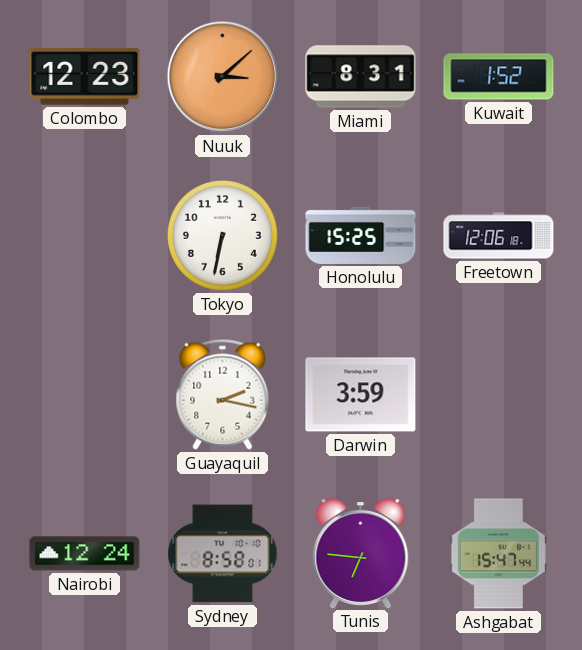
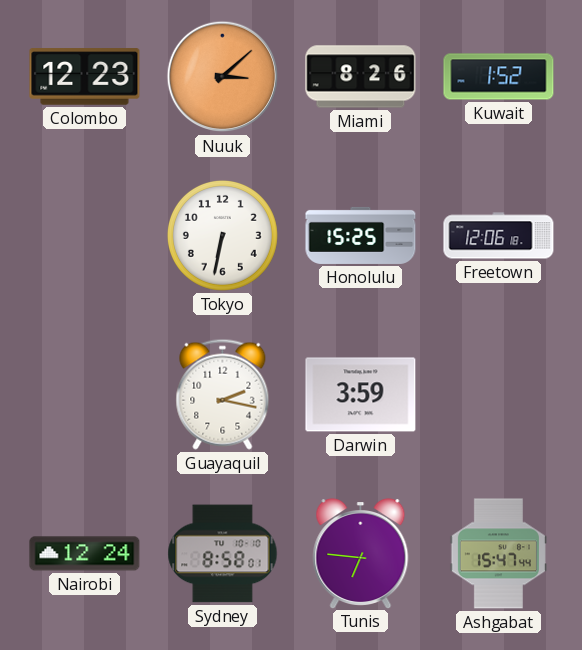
Miami: 8:31 -> 8:26 (361, 77)
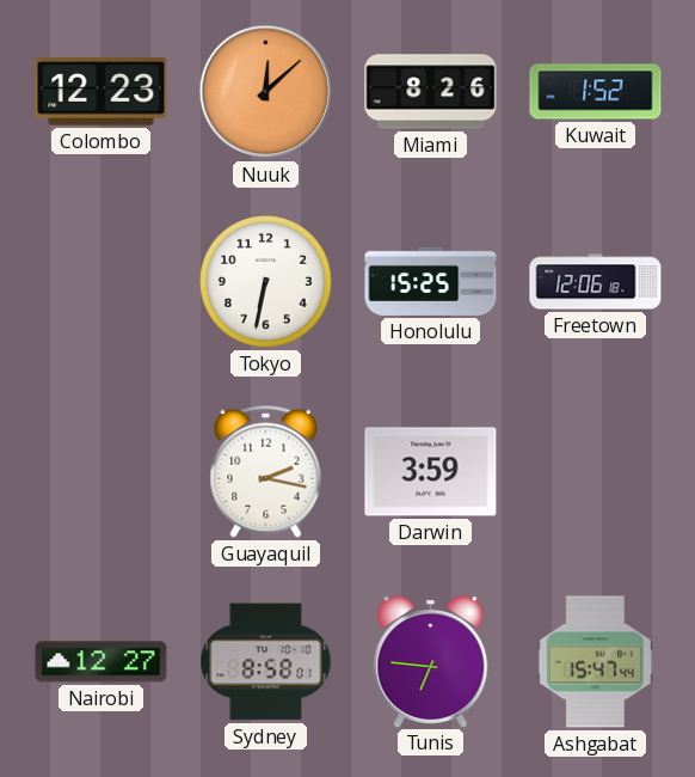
Nuuk: 3:08 -> 12:08 (266, 92)
Nairobi: 12:24 -> 12:27 (102, 662)
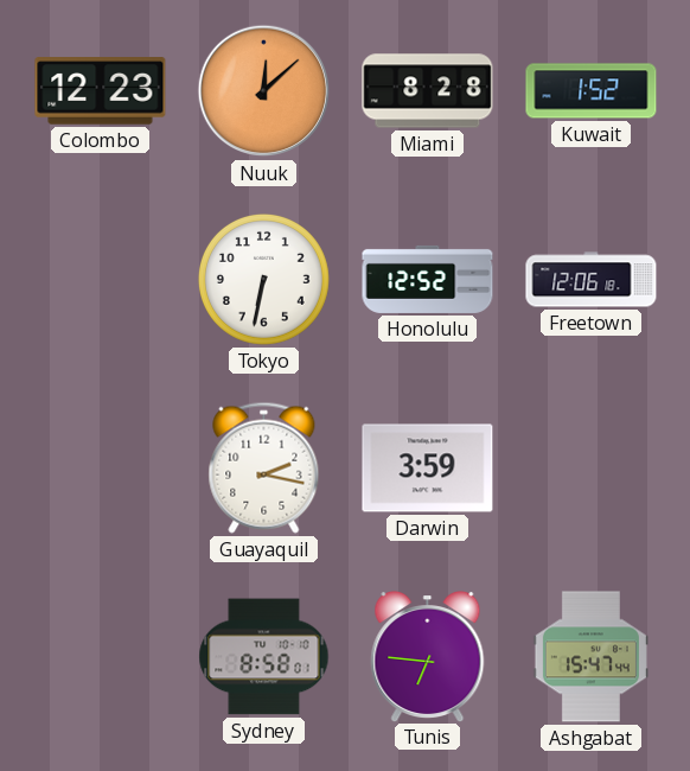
Miami: 8:26 -> 8:28 (428, 91)
Honolulu: 15:25 -> 12:52 (428, 279)
Nairobi: 12:27 -> none (102, 662)
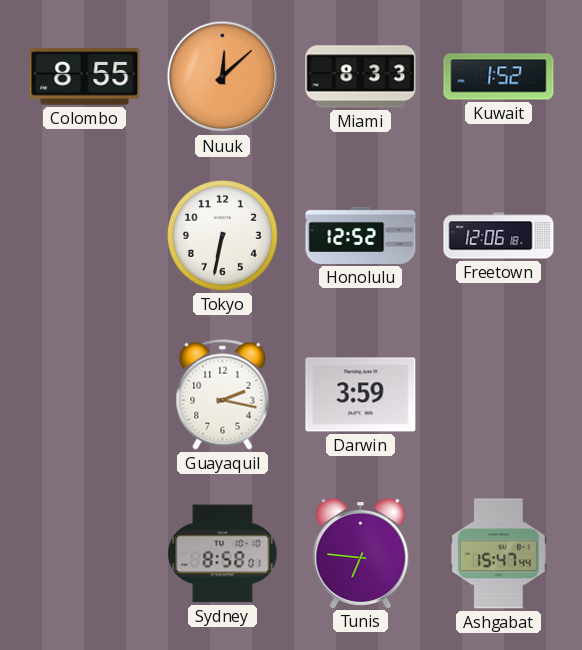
Colombo: 12:23 -> 8:55 (85, 77)
Miami: 8:28 -> 8:33 (361, 77)
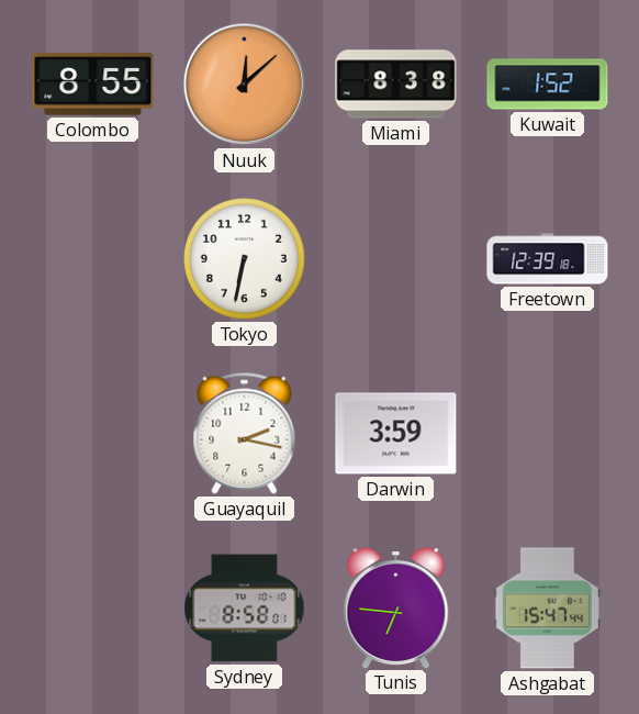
Miami: 8:33 -> 8:38 (396, 85)
Honolulu: 12:52 -> none (361, 235)
Freetown: 12:06 -> 12:39 (548, 259)
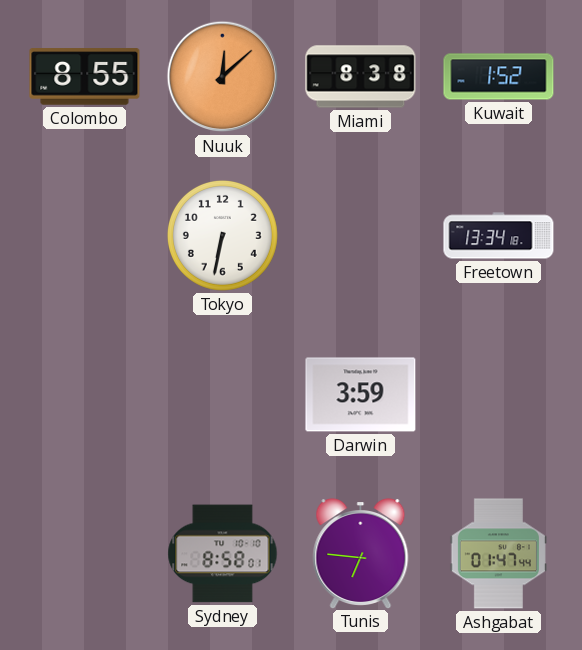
Freetown: 12:39 -> 13:34 (499, 236)
Guayaquil: 2:17 -> none (245, 433)
Ashgabat: 15:47 -> 01:47 (498, 554)
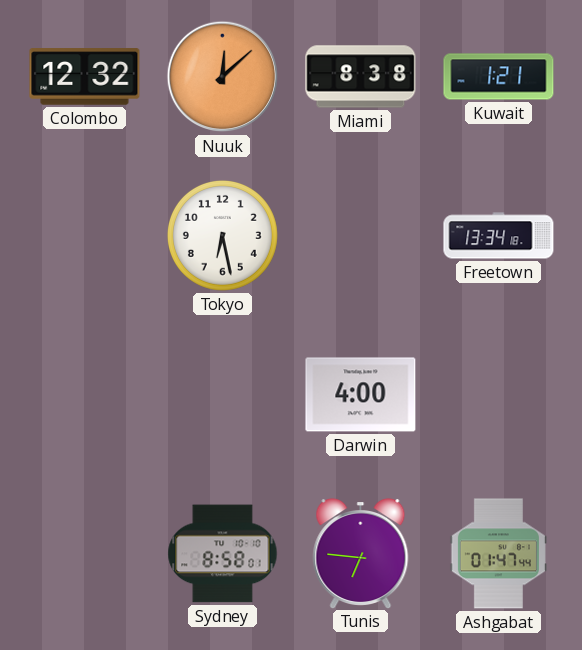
Colombo: 8:55 -> 12:32 (85, 77)
Kuwait: 1:52 -> 1:21 (499, 77)
Tokyo: 6:32 -> 6:28 (222, 235)
Darwin: 3:59 -> 4:00 (361, 395)
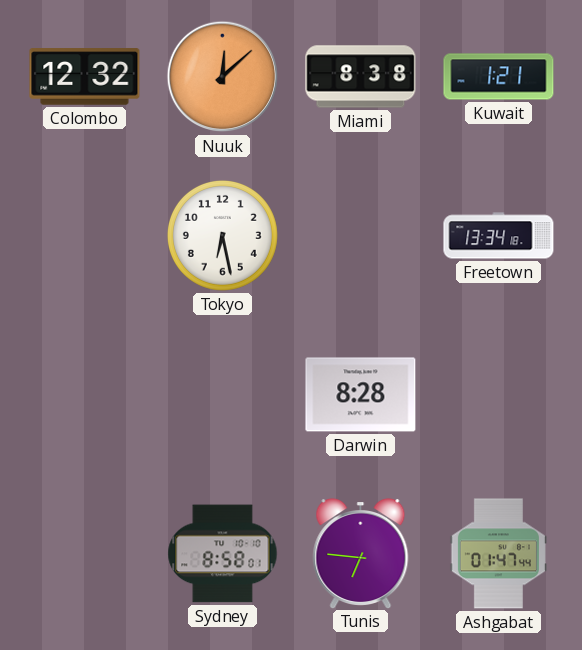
Darwin: 4:00 -> 8:28 (361, 395)
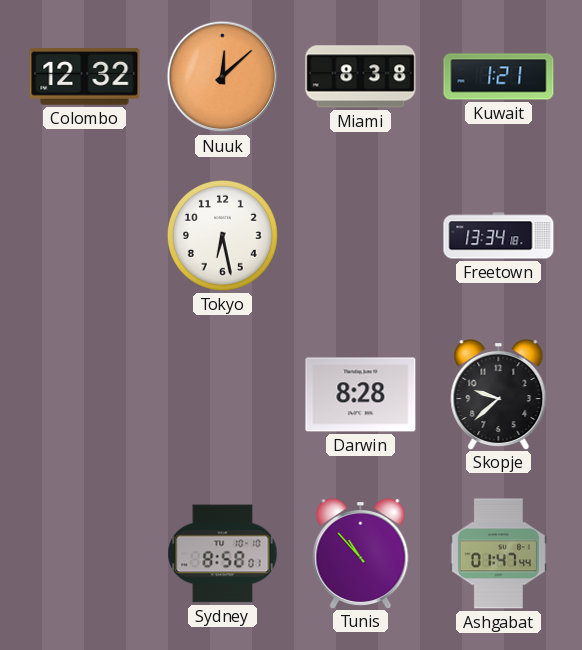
Skopje: none -> 9:38 (499, 395)
Tunis: 6:46 -> 10:53 (361, 554)
